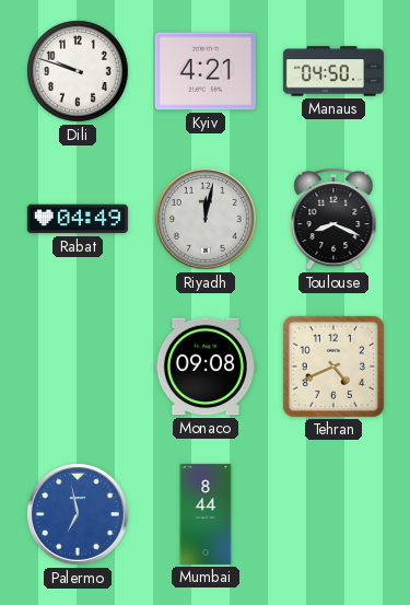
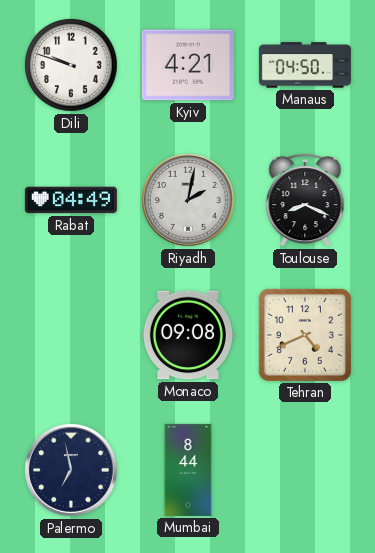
Riyadh: 12:02 -> 2:02 (188, 200)
Palermo dial: blue -> navy (71, 470)
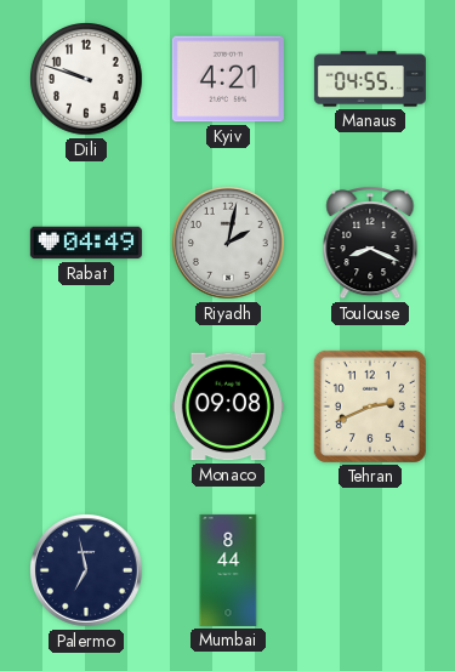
Manaus: 04:50 -> 04:55 (370, 79)
Tehran: 4:41 -> 2:41 (370, 406)
